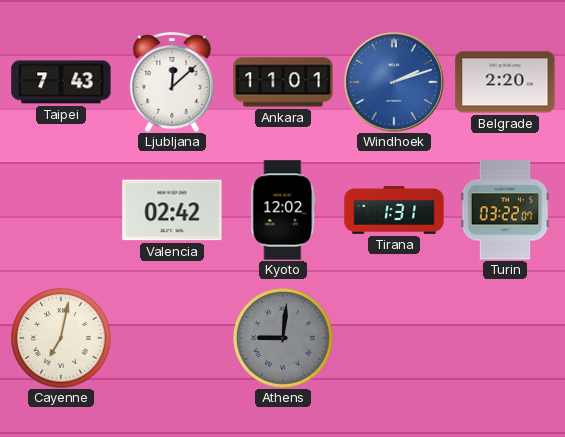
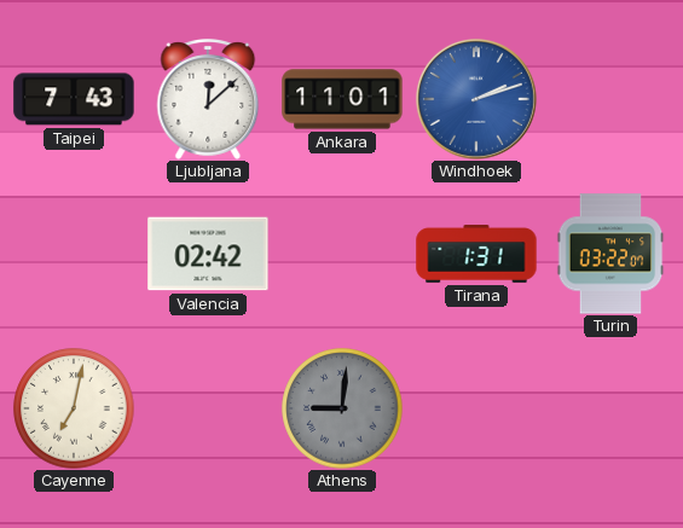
Belgrade: 2:20 -> none (505, 82)
Kyoto: 12:02 -> none (283, 210)
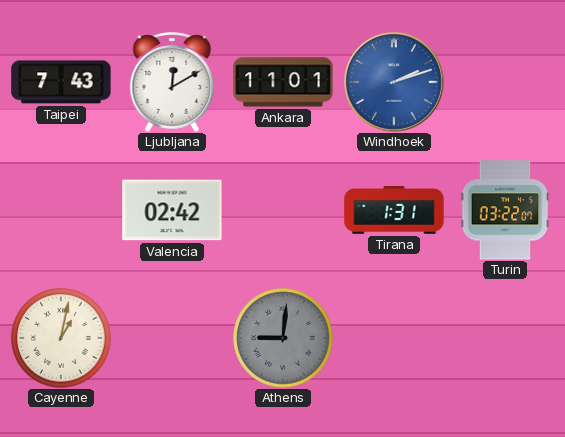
Ljubljana: 12:08 -> 12:10 (172, 82)
Cayenne: 7:02 -> 1:02 (61, 338)
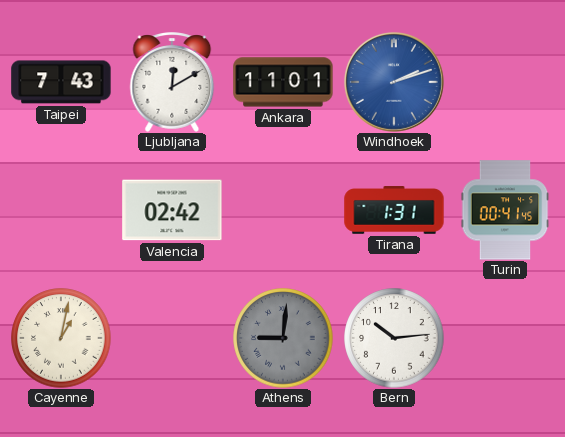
Turin: 03:22 -> 00:41 (505, 210)
Bern: none -> 10:14 (394, 338)
